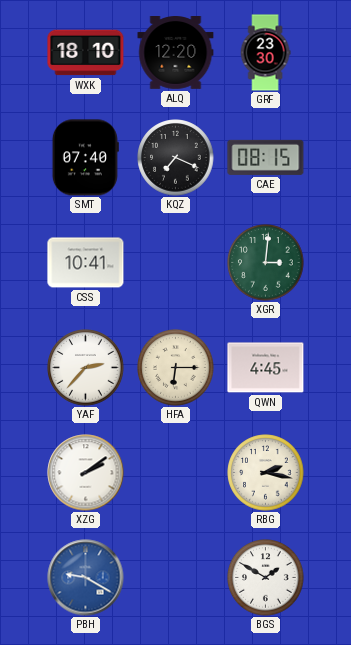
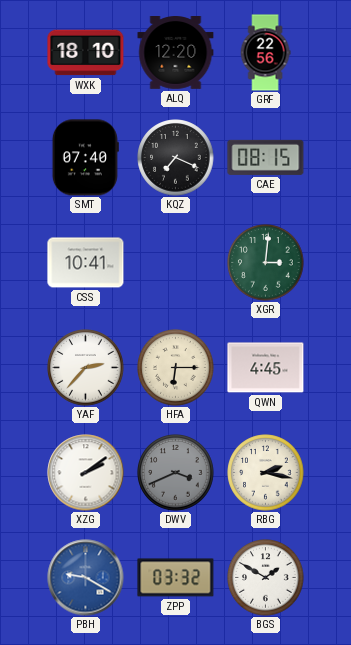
GRF: 23:30 -> 22:56 (265, 53)
DWV: none -> 3:41 (176, 473)
ZPP: none -> 03:32 (176, 578)
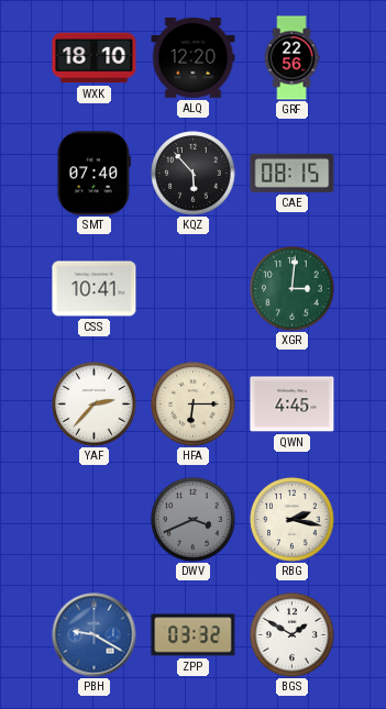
KQZ: 7:19 -> 5:53 (194, 174)
XZG: 2:09 -> none (86, 473)
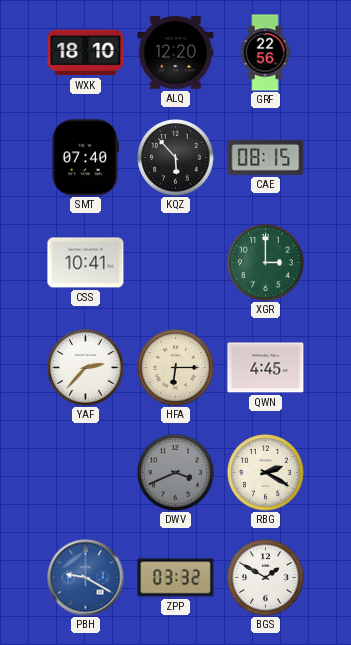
XGR: 3:01 -> 3:00 (266, 263)
RBG: 2:17 -> 2:20 (266, 473)
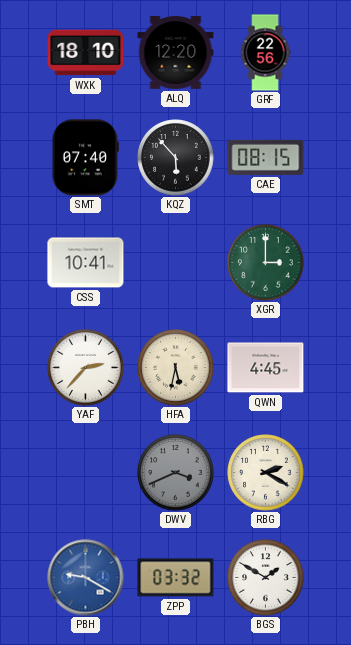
HFA: 6:15 -> 5:32 (176, 368)
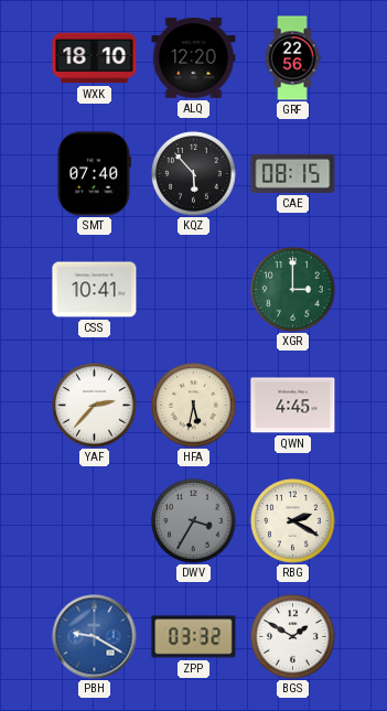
DWV: 3:41 -> 3:35 (194, 521)
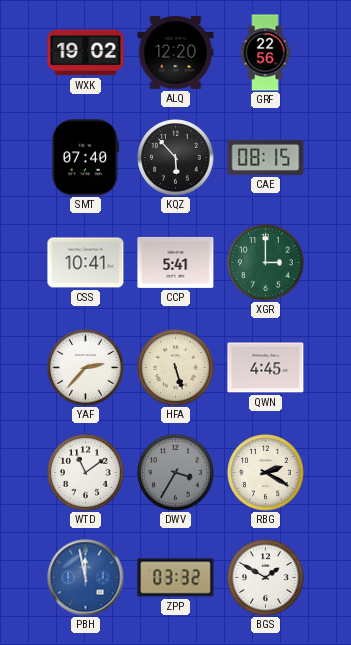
WXK: 18:10 -> 19:02 (86, 53)
CCP: none -> 5:41 (176, 262)
HFA: 5:32 -> 5:27 (176, 368)
WTD: none -> 11:09 (86, 473)
PBH: 9:20 -> 11:58 (86, 578)
